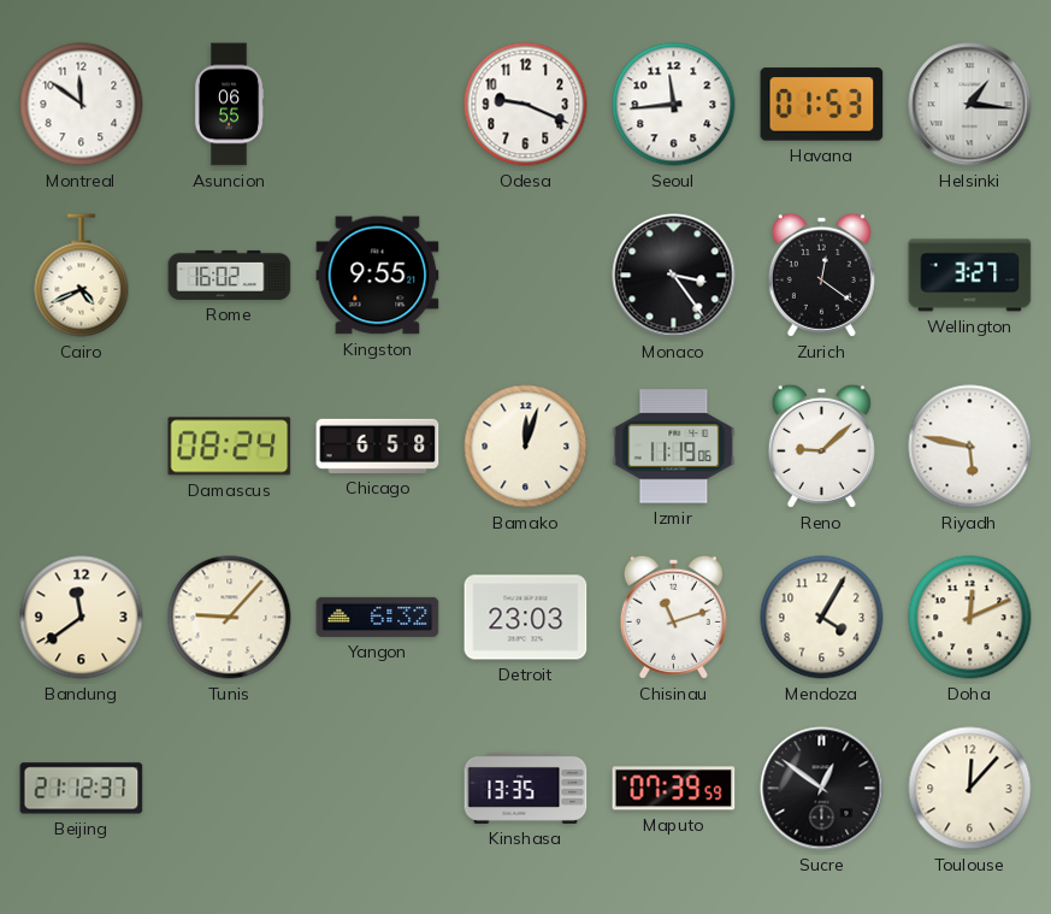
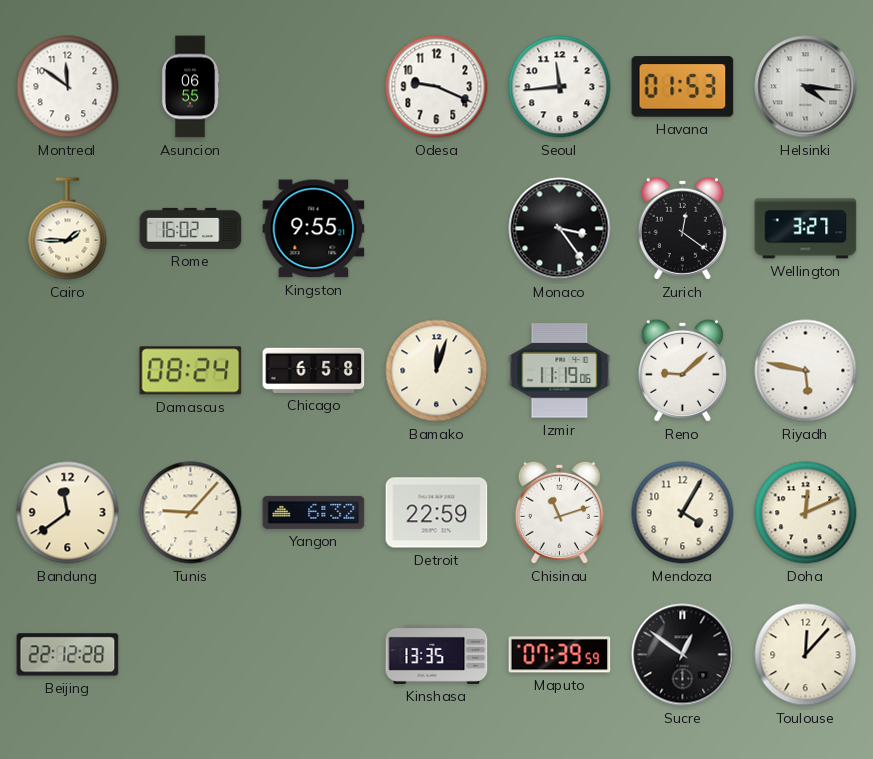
Helsinki: 1:16 -> 4:16 (806, 87)
Cairo: 4:41 -> 1:45 (68, 229)
Detroit: 23:03 -> 22:59 (437, 513)
Beijing: 21:12 -> 22:12 (68, 655)
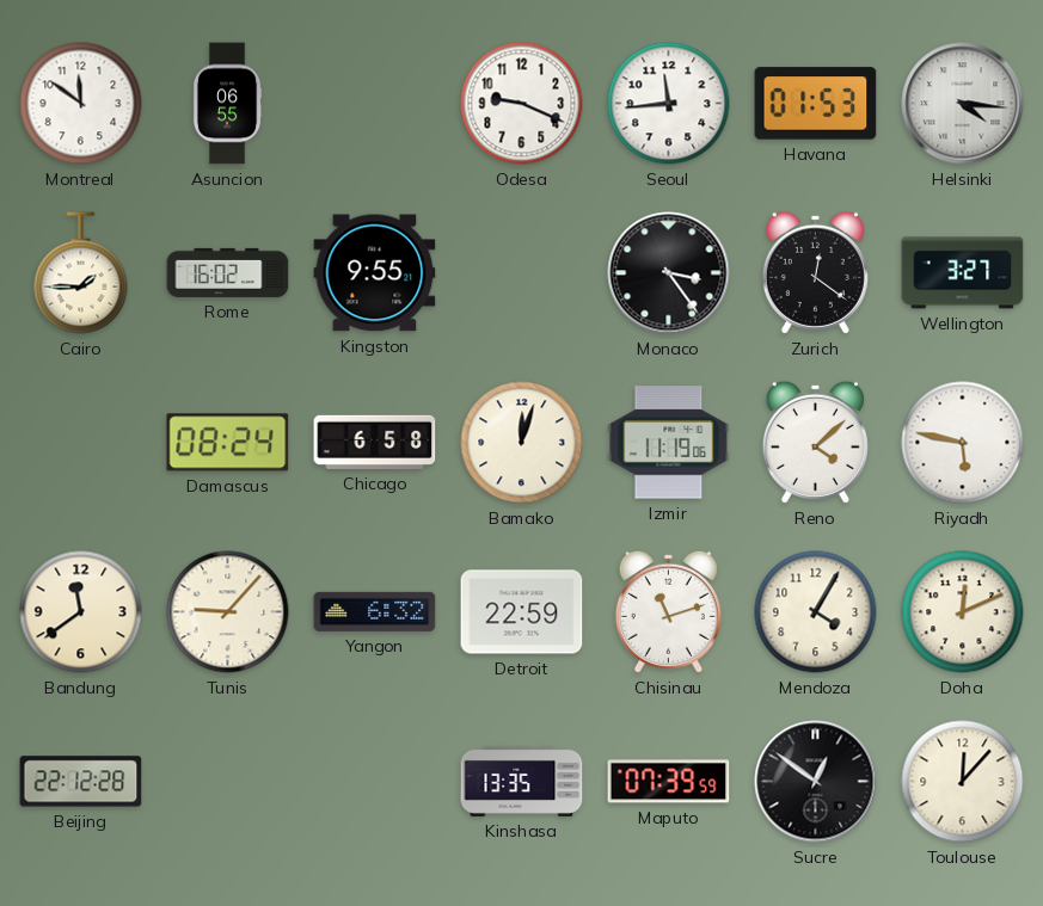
Reno: 9:08 -> 4:08 (815, 442)
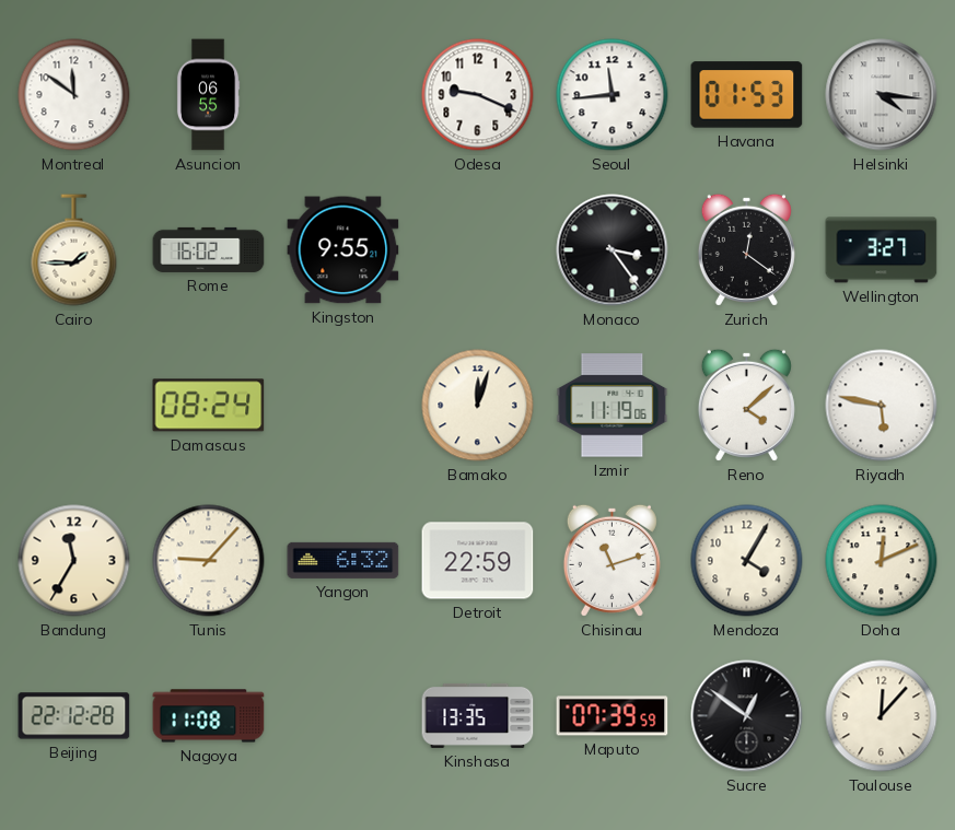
Chicago: 6:58 -> none (375, 442)
Bandung: 11:39 -> 11:35 (74, 561)
Nagoya: none -> 11:08 (209, 716)
